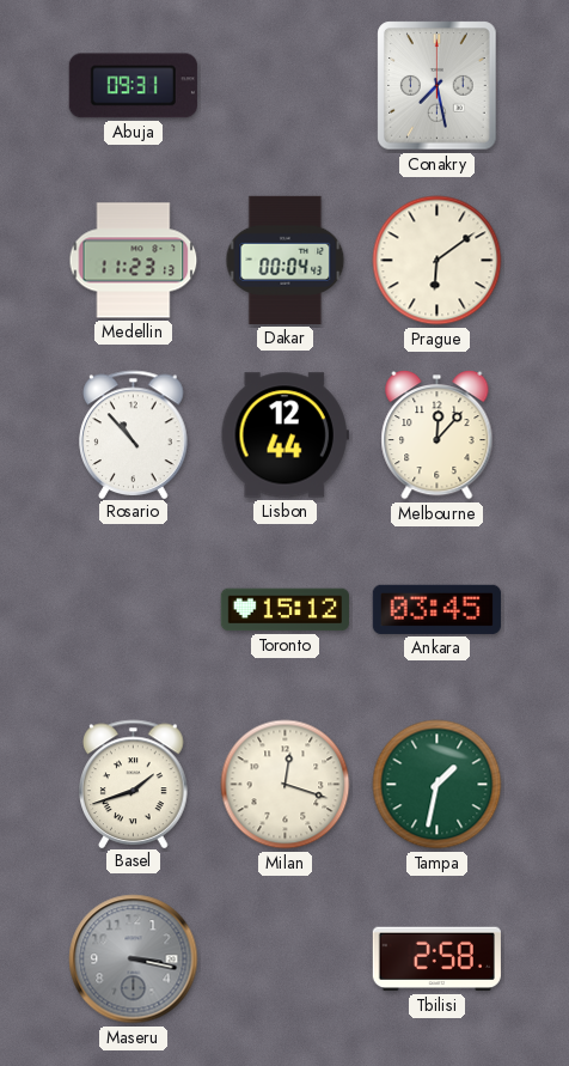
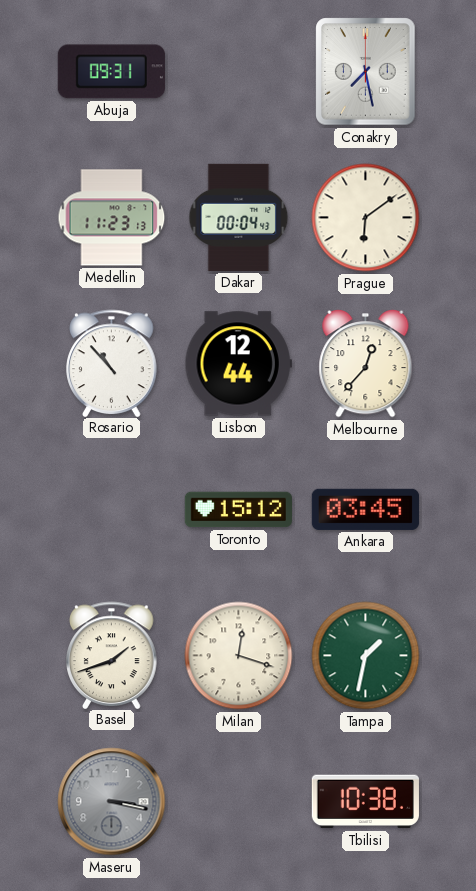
Melbourne: 12:07 -> 12:37 (366, 364)
Tbilisi: 2:58 -> 10:38 (365, 802)
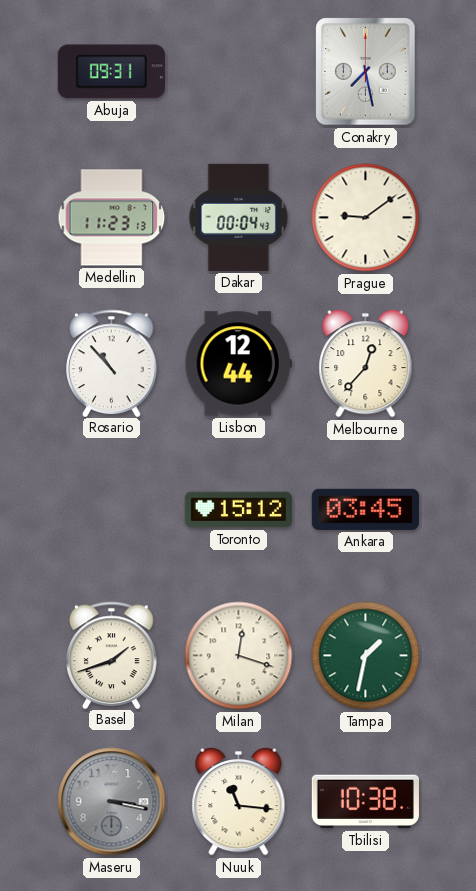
Prague: 6:09 -> 9:09 (366, 218)
Nuuk: none -> 11:16 (239, 802)
